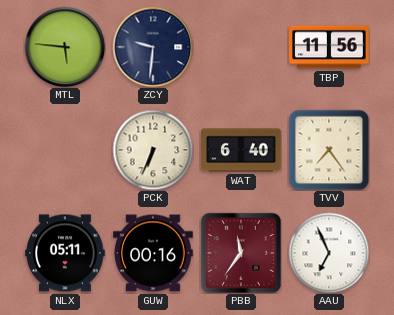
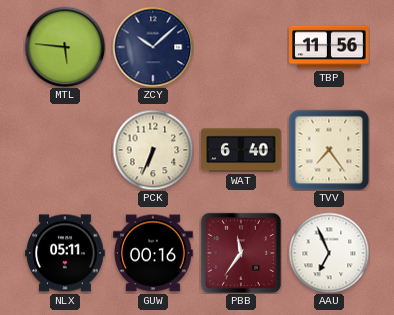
ZCY: 9:31 -> 10:08 (153, 47)
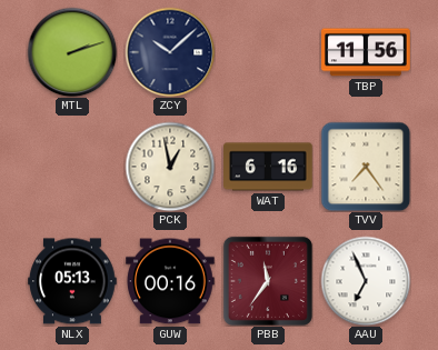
MTL: 5:46 -> 2:12 (72, 52)
PCK: 6:34 -> 12:58 (170, 167)
WAT: 6:40 -> 6:16 (268, 167)
NLX: 05:11 -> 05:13 (72, 281)
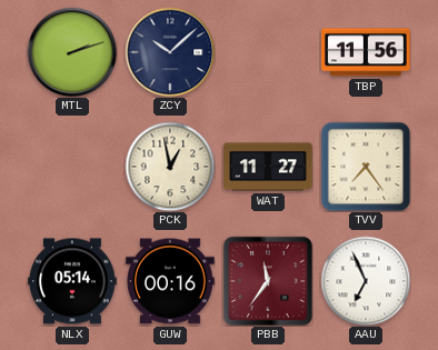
WAT: 6:16 -> 11:27 (268, 167)
NLX: 05:13 -> 05:14 (72, 281)
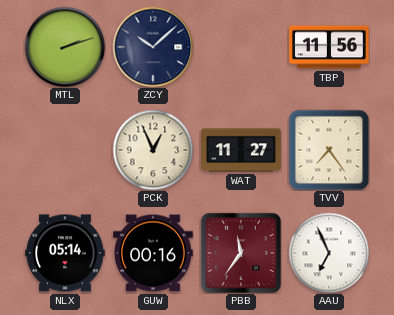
PCK: 12:58 -> 12:56 (153, 150)
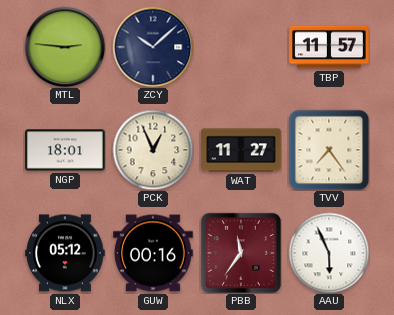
MTL: 2:12 -> 2:46 (65, 47)
TBP: 11:56 -> 11:57 (329, 47)
NGP: none -> 18:01 (65, 150)
NLX: 05:14 -> 05:12 (65, 253)
AAU: 6:56 -> 5:56 (329, 253)
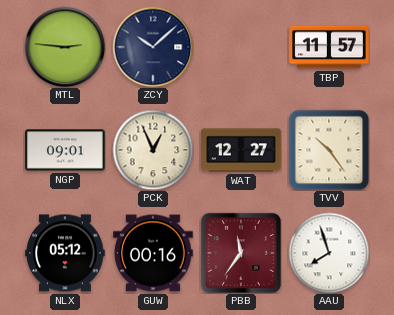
NGP: 18:01 -> 09:01 (65, 150)
WAT: 11:27 -> 12:27 (241, 150)
TVV: 7:24 -> 10:24 (329, 150)
AAU: 5:56 -> 7:57 (329, 253)
